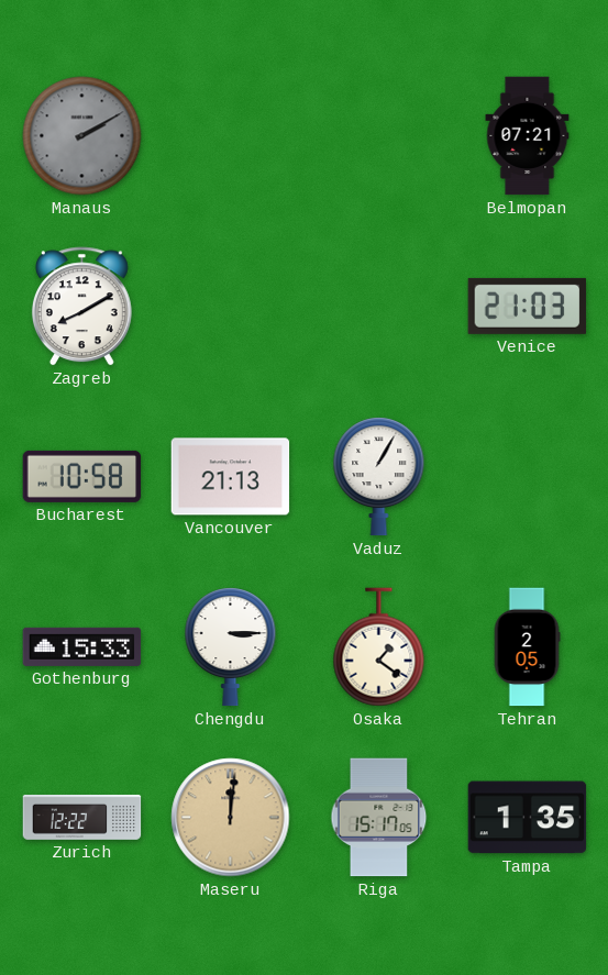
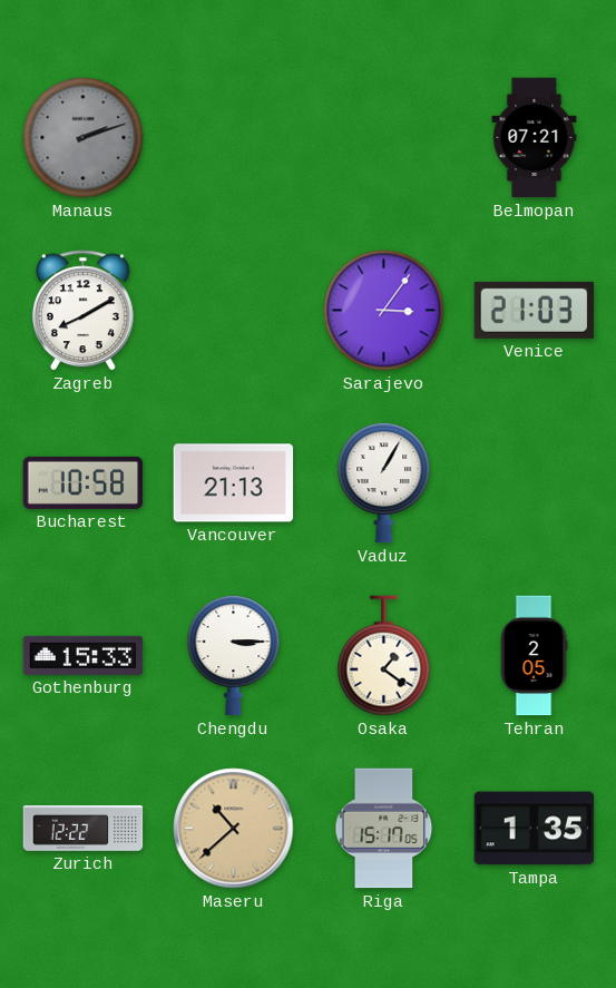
Manaus: 2:10 -> 2:12 (84, 138)
Sarajevo: none -> 3:06 (384, 311)
Maseru: 12:01 -> 10:38 (234, 829)
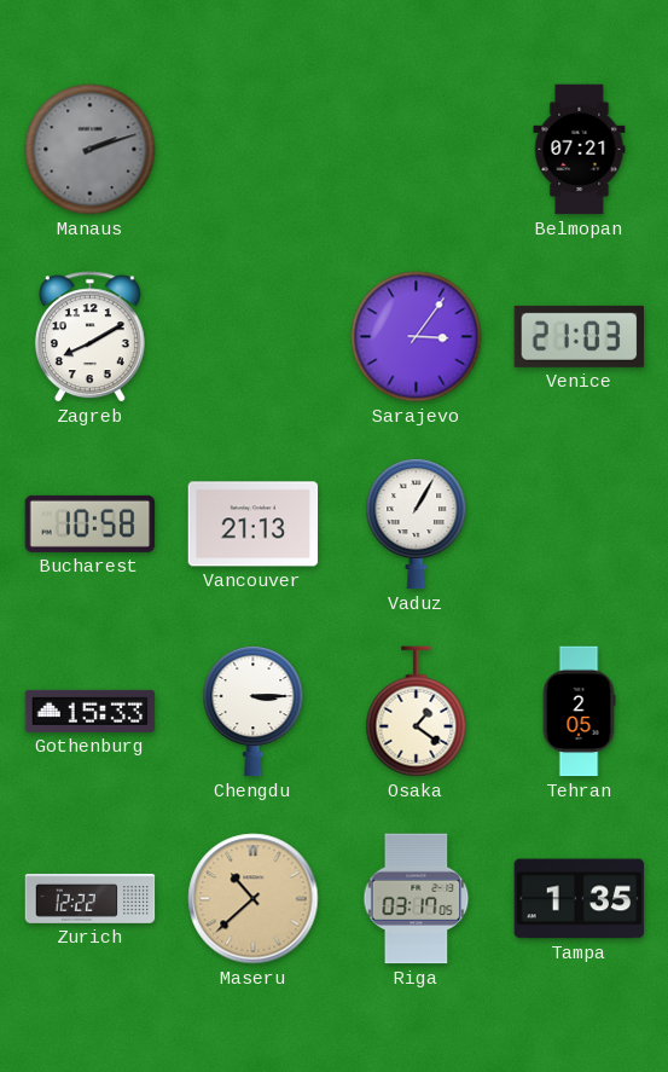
Riga: 15:17 -> 03:17 (417, 899)
